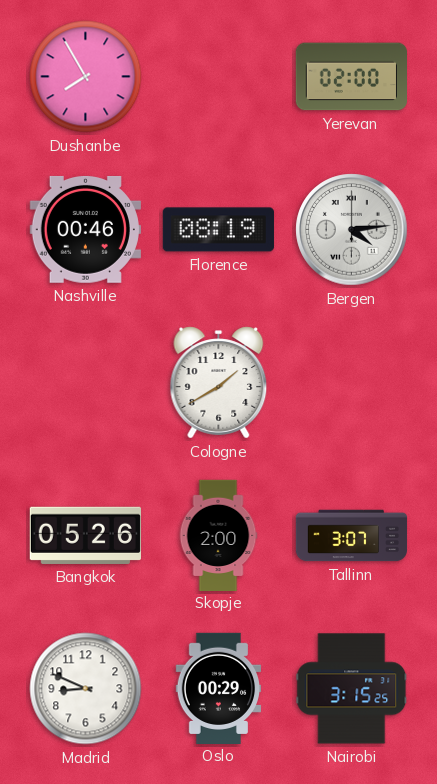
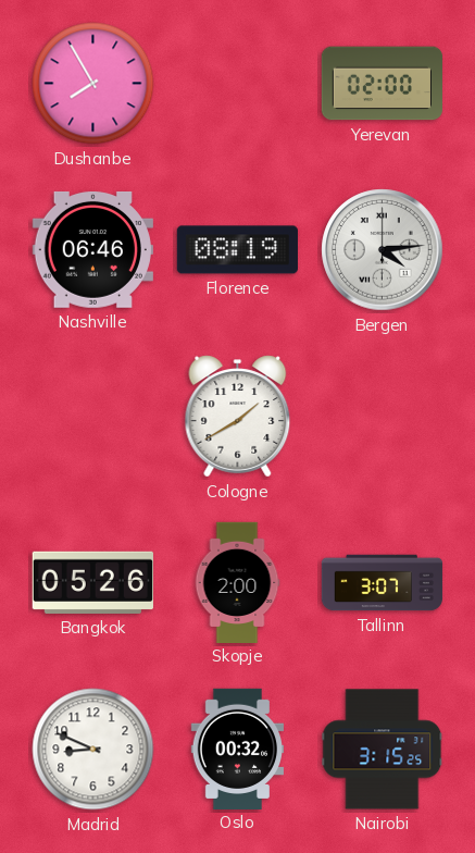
Nashville: 00:46 -> 06:46 (92, 249)
Oslo: 00:29 -> 00:32 (238, 749)
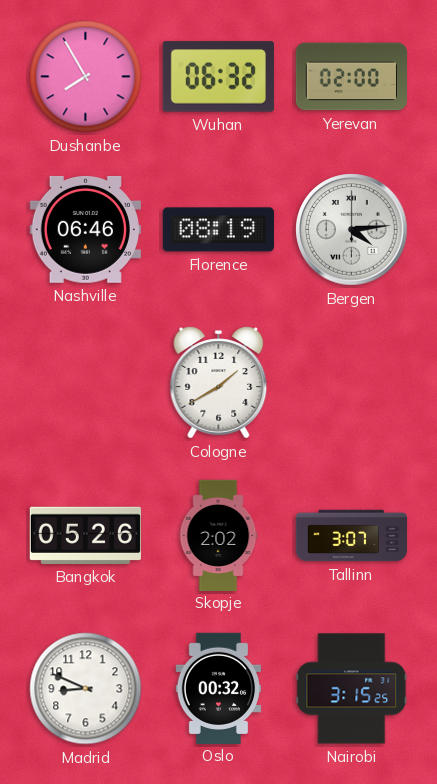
Wuhan: none -> 06:32 (218, 77)
Skopje: 2:00 -> 2:02 (218, 535)
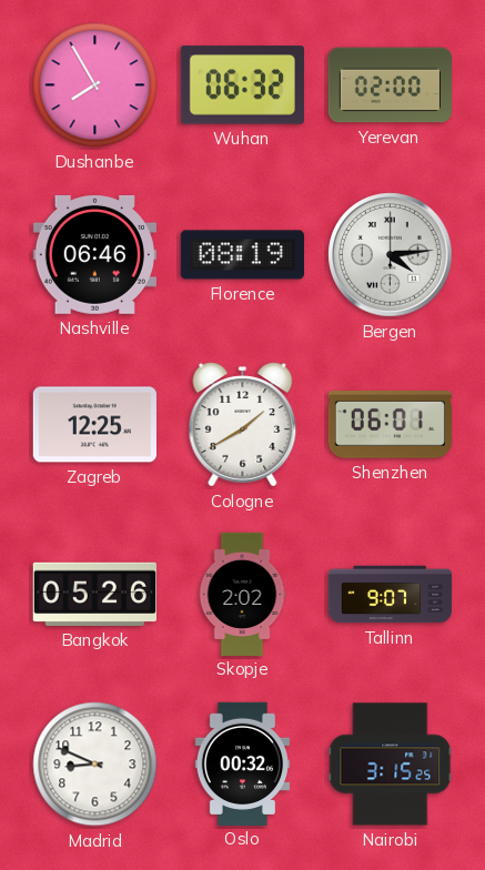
Zagreb: none -> 12:25 (94, 425)
Shenzhen: none -> 06:01 (390, 425)
Tallinn: 3:07 -> 9:07 (391, 595)
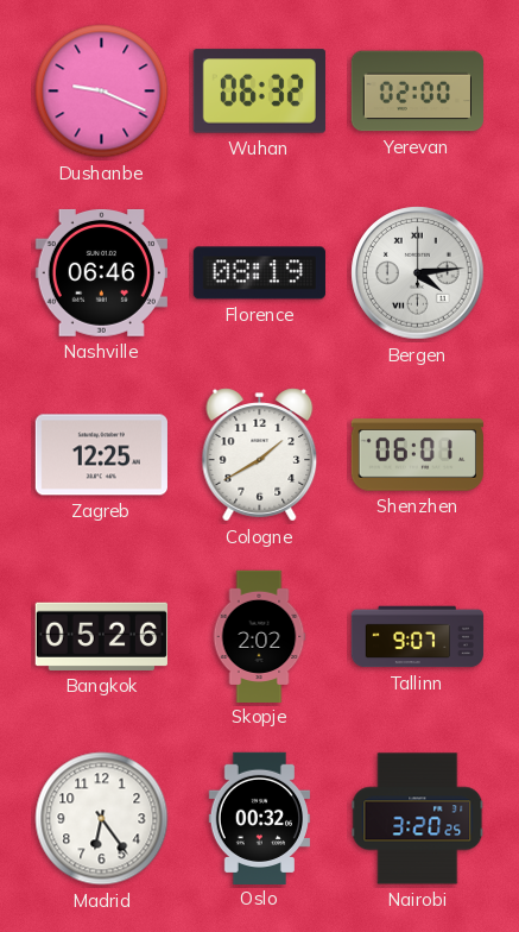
Dushanbe: 7:55 -> 9:19 (102, 92)
Madrid: 8:49 -> 6:24 (102, 819)
Nairobi: 3:15 -> 3:20 (418, 819)
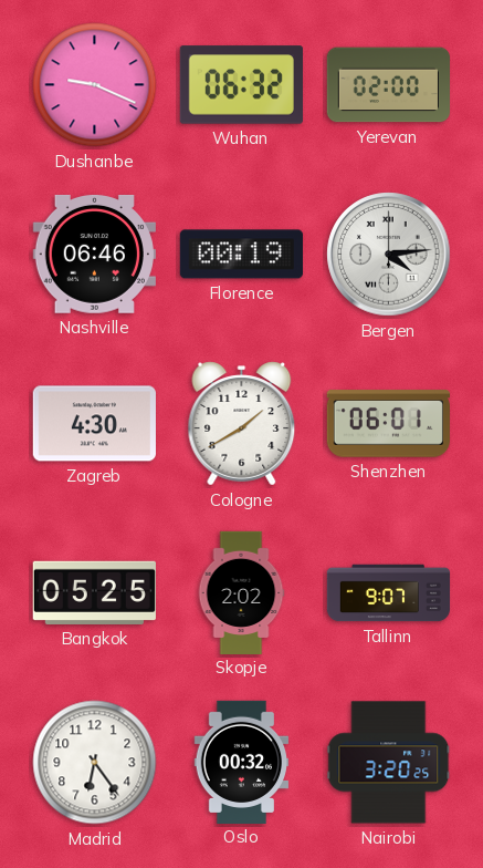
Florence: 08:19 -> 00:19 (241, 255)
Zagreb: 12:25 -> 4:30 (94, 424)
Bangkok: 05:26 -> 05:25 (94, 592)
